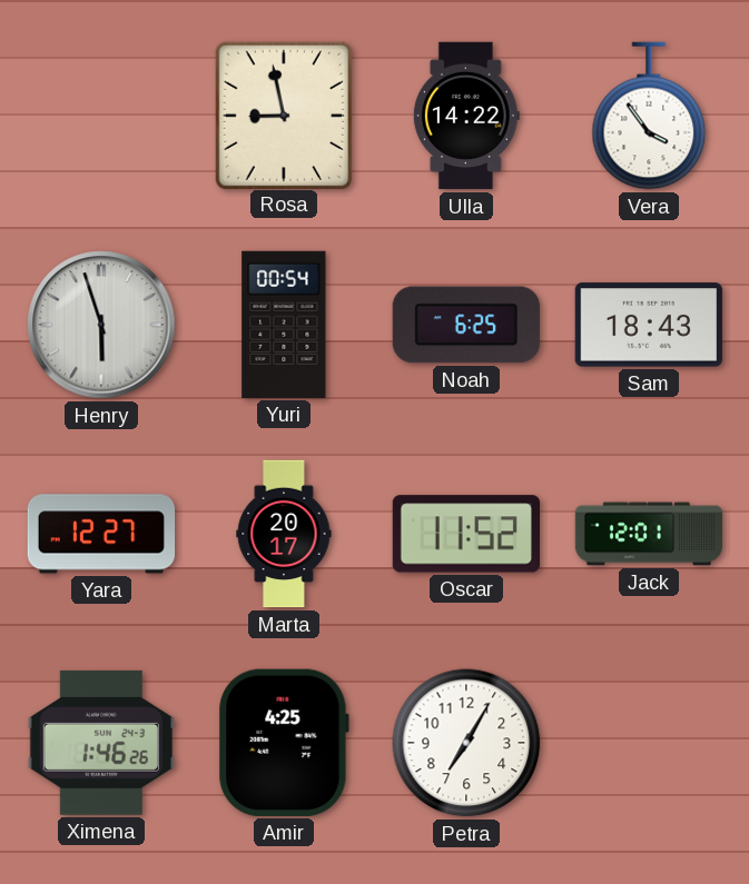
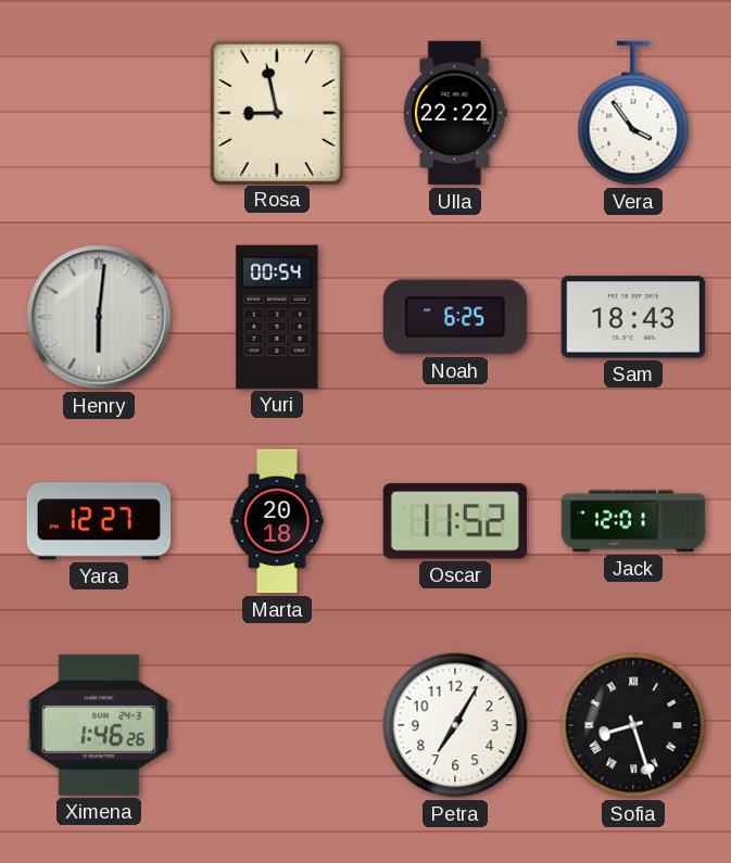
Ulla: 14:22 -> 22:22 (455, 113)
Henry: 5:57 -> 6:01 (99, 317)
Marta: 20:17 -> 20:18 (277, 521)
Amir: 4:25 -> none (284, 743)
Sofia: none -> 8:27 (633, 725)
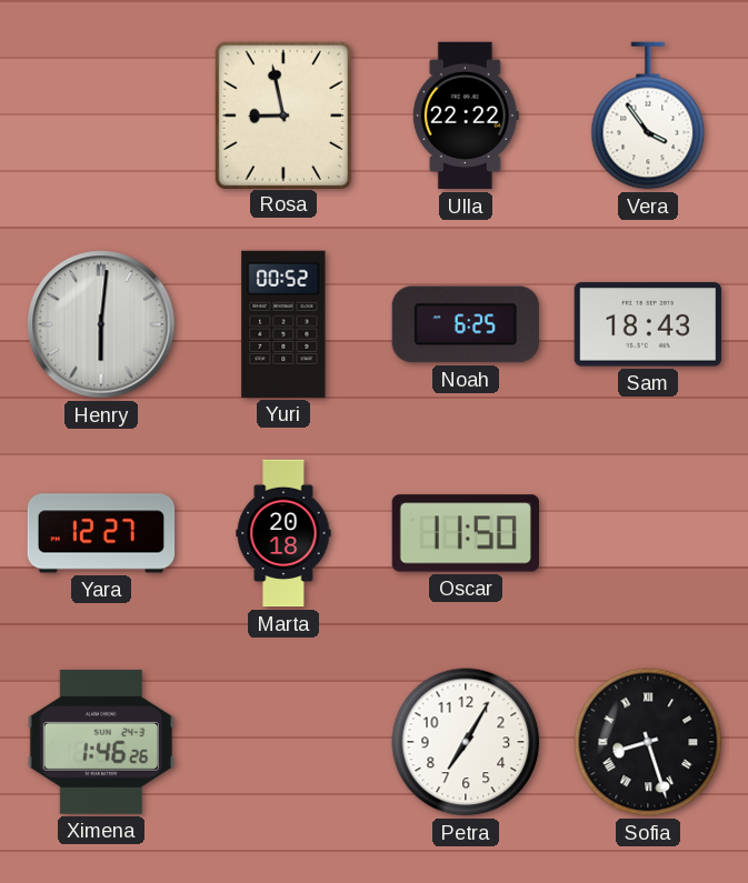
Yuri: 00:54 -> 00:52 (283, 324)
Oscar: 11:52 -> 11:50 (465, 533)
Jack: 12:01 -> none (633, 521)
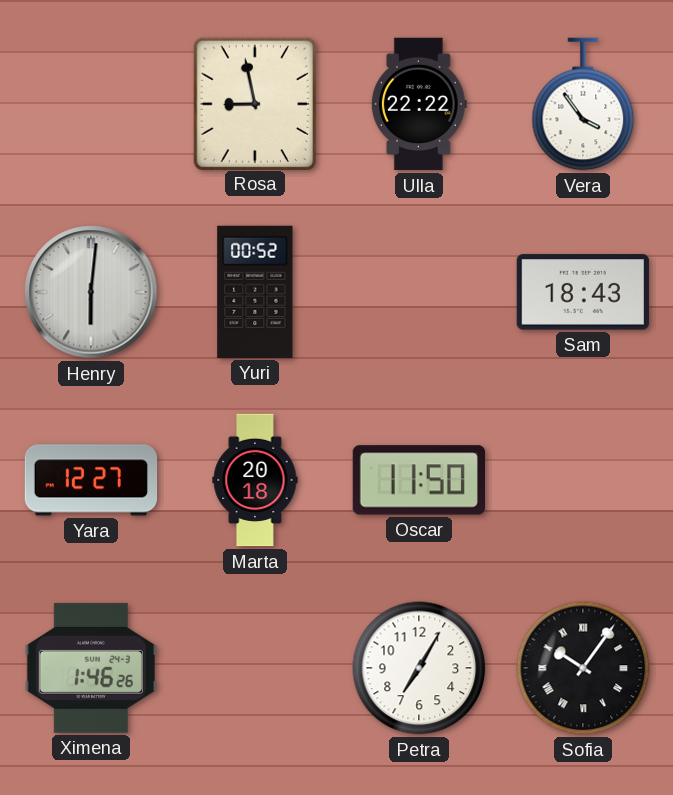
Noah: 6:25 -> none (466, 324)
Sofia: 8:27 -> 10:06 (583, 668)
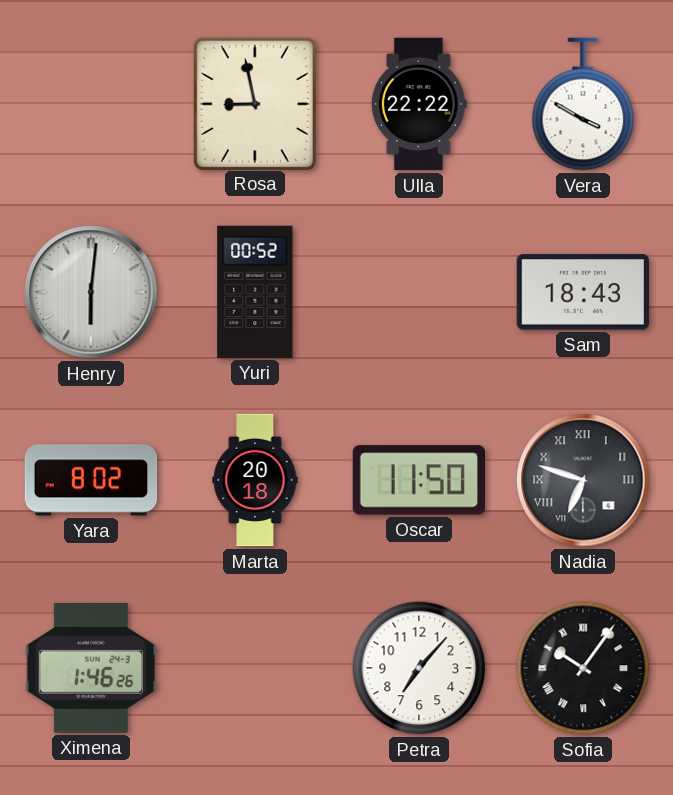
Vera: 3:54 -> 3:50 (583, 104)
Yara: 12:27 -> 8:02 (91, 480)
Nadia: none -> 6:48 (583, 480)
Petra: 7:05 -> 7:07 (419, 668)
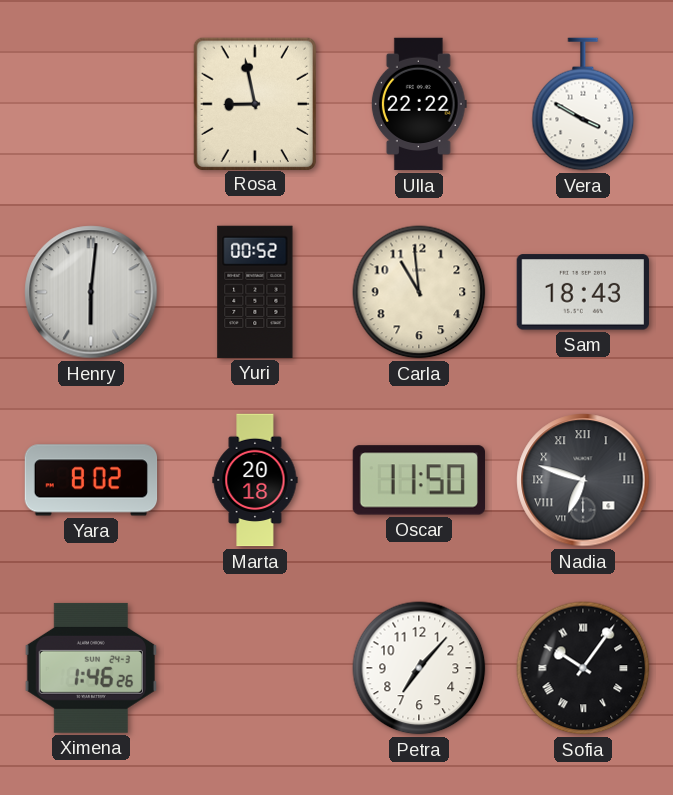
Carla: none -> 10:59 (419, 292)
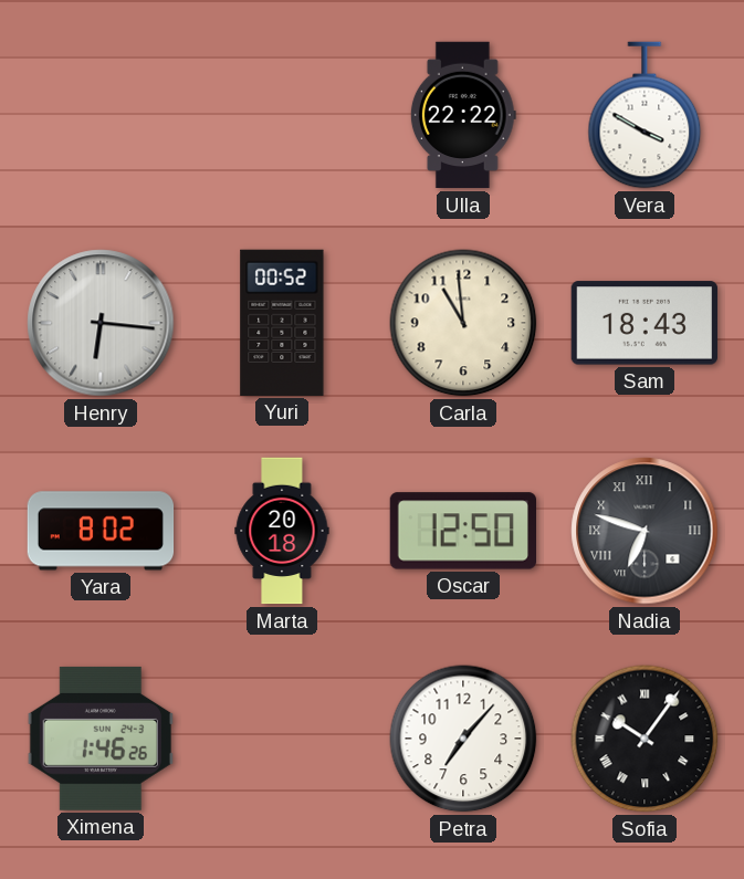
Rosa: 8:58 -> none (255, 103)
Henry: 6:01 -> 6:16 (101, 323)
Oscar: 11:50 -> 12:50 (462, 531)
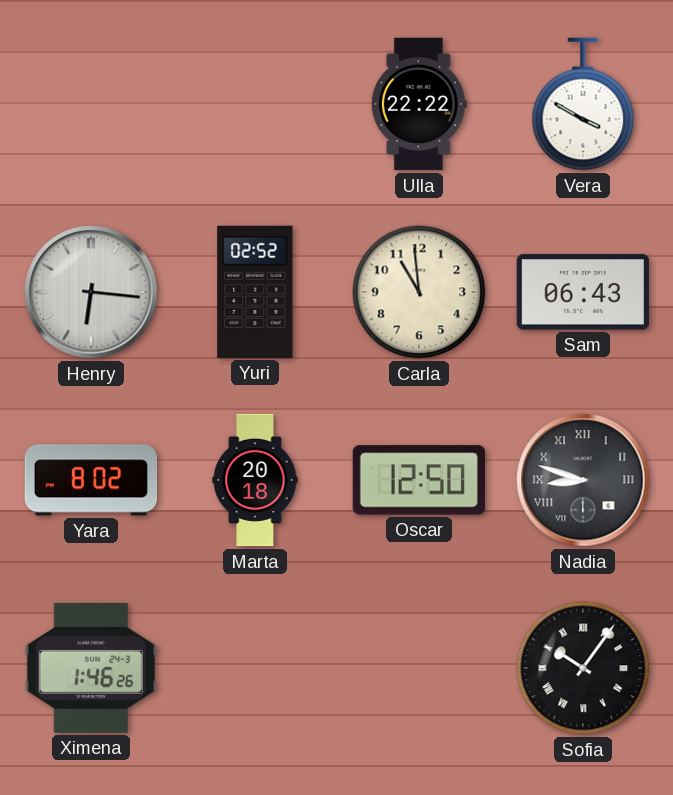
Yuri: 00:52 -> 02:52 (255, 292)
Sam: 18:43 -> 06:43 (583, 292)
Nadia: 6:48 -> 8:48 (583, 480)
Petra: 7:07 -> none (463, 739)
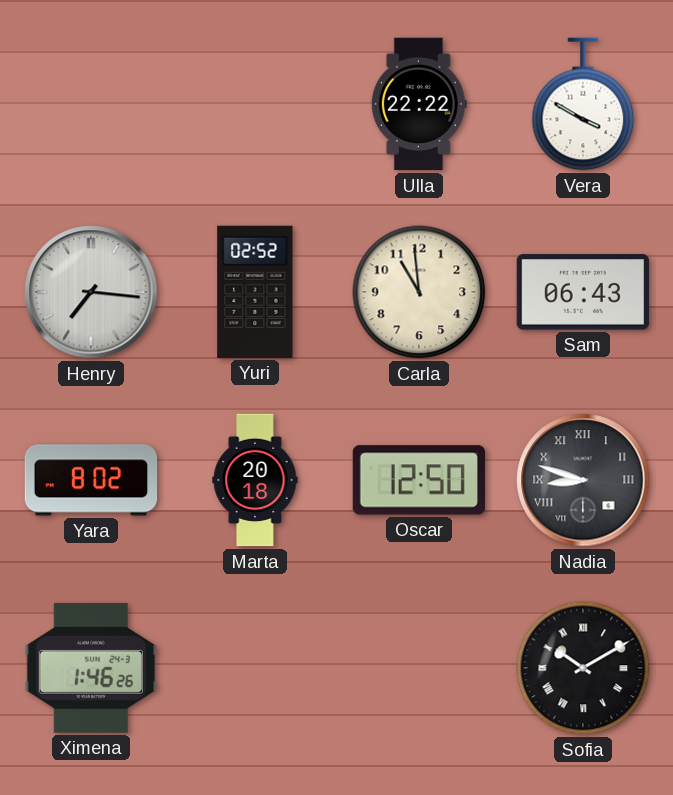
Henry: 6:16 -> 7:16 (91, 292)
Sofia: 10:06 -> 10:10 (583, 668)
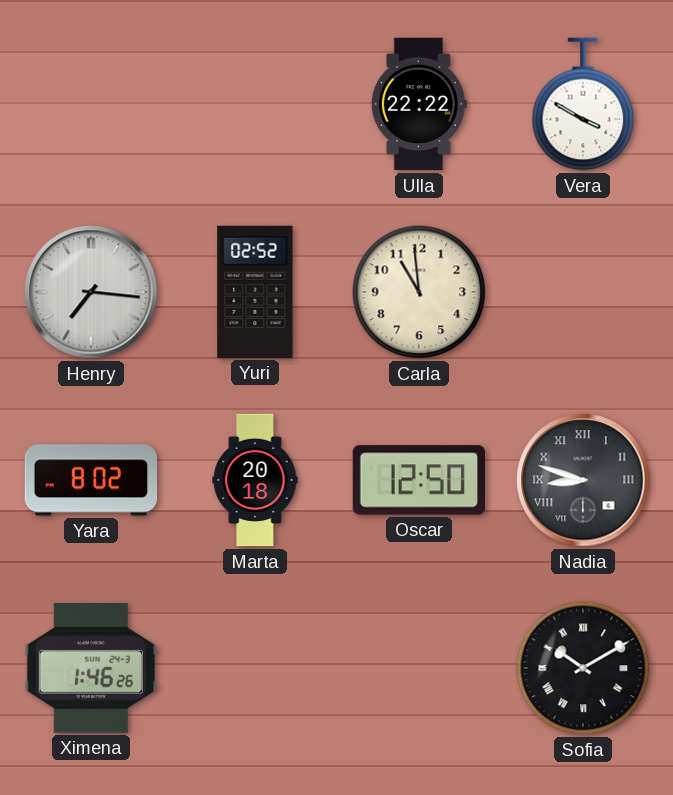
Sam: 06:43 -> none (583, 292)
